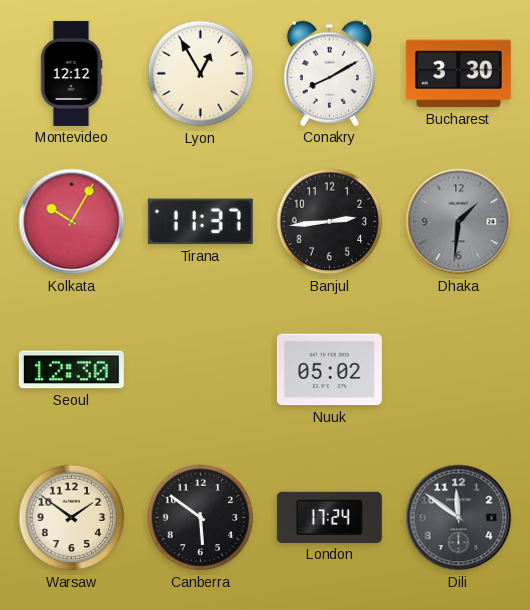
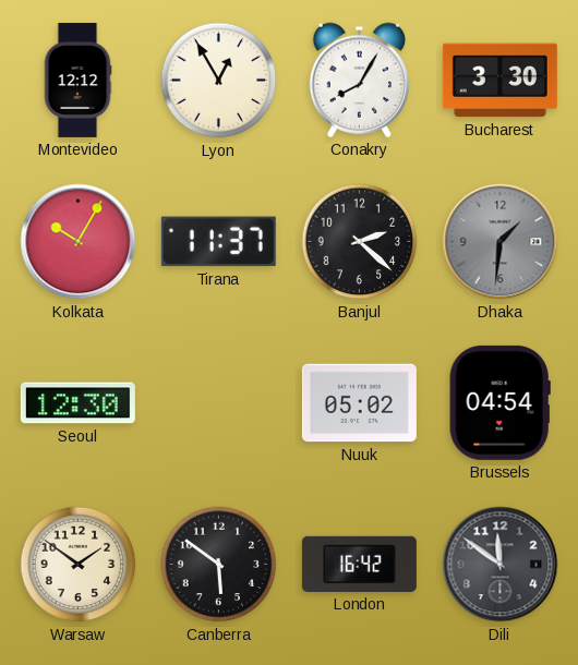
Conakry: 8:10 -> 8:05 (359, 80)
Banjul: 2:44 -> 2:22 (360, 242)
Brussels: none -> 04:54 (499, 402)
London: 17:24 -> 16:42 (359, 564)
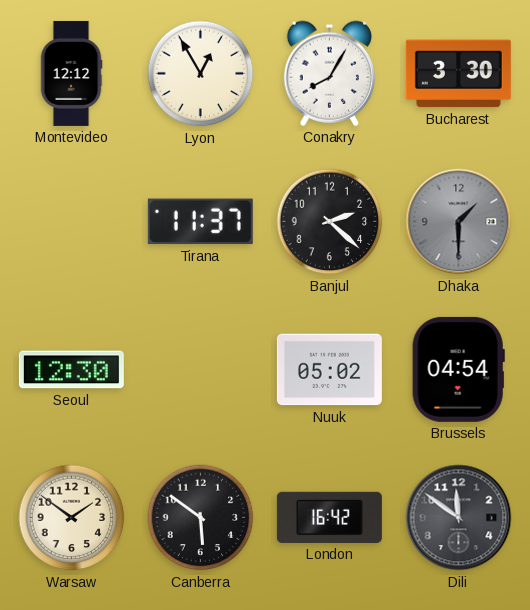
Kolkata: 10:05 -> none (79, 242)
Dhaka: 1:31 -> 1:30 (459, 222)
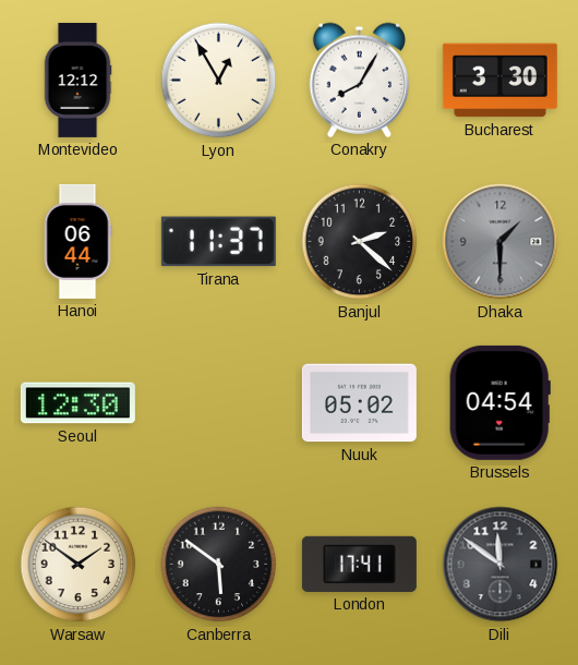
Hanoi: none -> 06:44 (77, 241)
London: 16:42 -> 17:41 (359, 564)
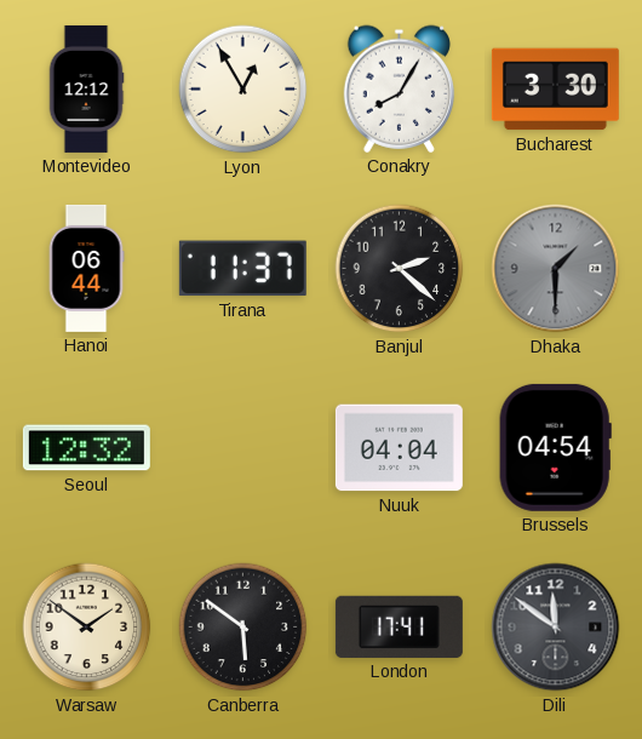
Seoul: 12:30 -> 12:32 (86, 448)
Nuuk: 05:02 -> 04:04 (399, 448)
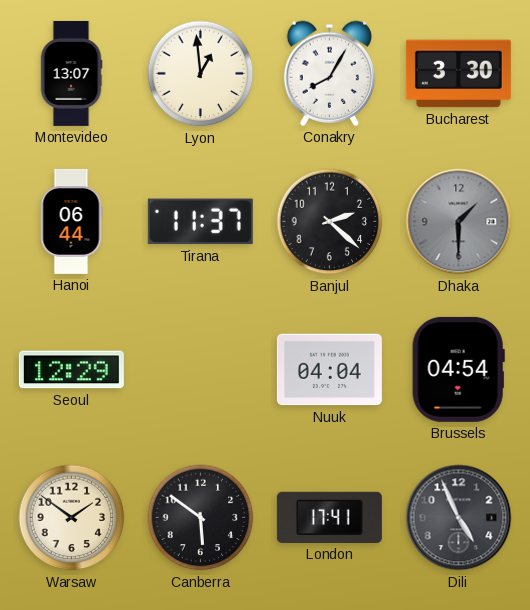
Montevideo: 12:12 -> 13:07 (71, 73)
Lyon: 12:55 -> 12:59 (201, 74)
Seoul: 12:32 -> 12:29 (71, 370)
Dili: 11:51 -> 4:56 (459, 518)
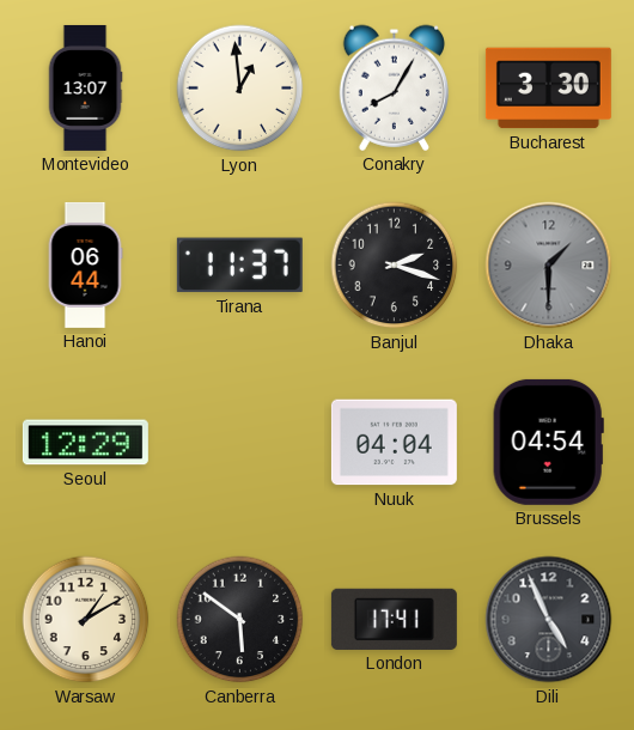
Banjul: 2:22 -> 2:18 (395, 266)
Warsaw: 1:51 -> 1:10 (86, 620)
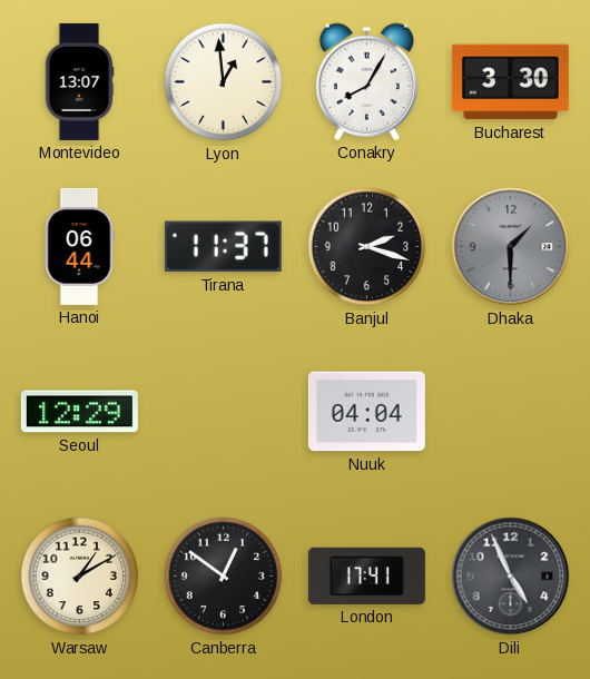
Brussels: 04:54 -> none (548, 442)
Canberra: 5:51 -> 12:51 (224, 577)
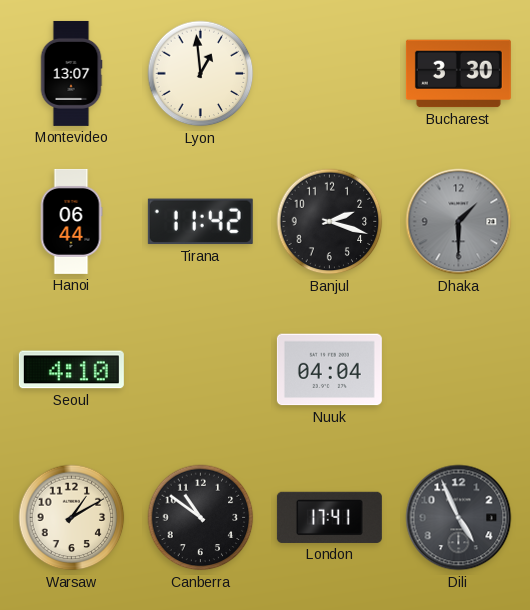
Conakry: 8:05 -> none (366, 81)
Tirana: 11:37 -> 11:42 (200, 222)
Seoul: 12:29 -> 4:10 (71, 370)
Canberra: 12:51 -> 10:51 (201, 518)
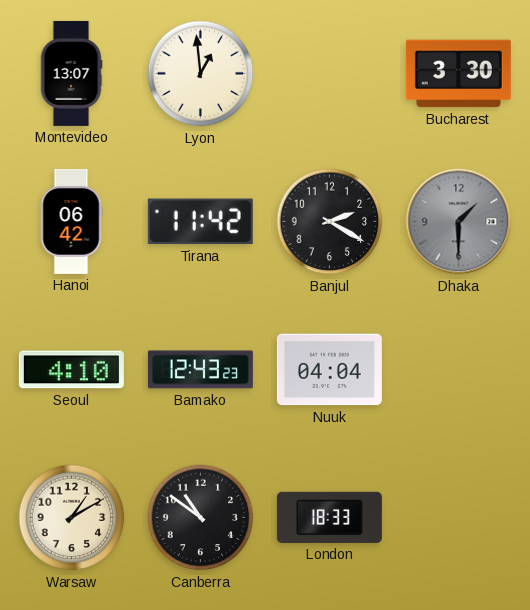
Hanoi: 06:44 -> 06:42 (71, 221)
Banjul: 2:18 -> 2:20 (330, 222)
Bamako: none -> 12:43 (200, 370)
London: 17:41 -> 18:33 (329, 517)
Dili: 4:56 -> none (459, 518)
